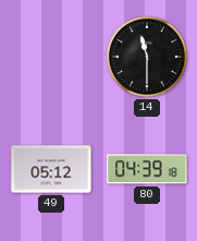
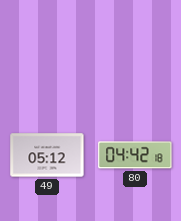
14: 11:30 -> none (147, 57)
80: 04:39 -> 04:42 (135, 155)
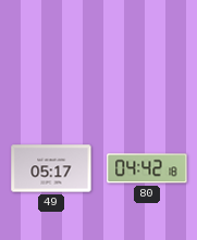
49: 05:12 -> 05:17 (51, 168)
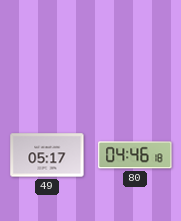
80: 04:42 -> 04:46 (135, 155)
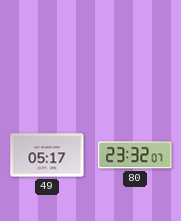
80: 04:46 -> 23:32 (135, 155)
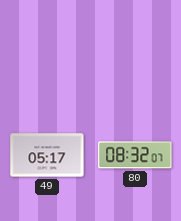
80: 23:32 -> 08:32 (135, 155)
